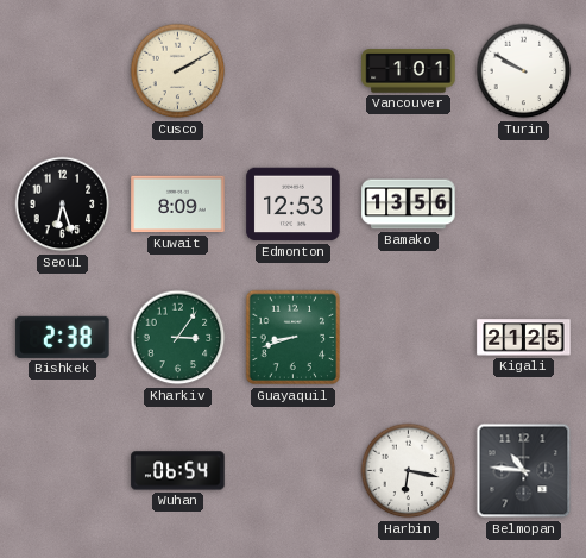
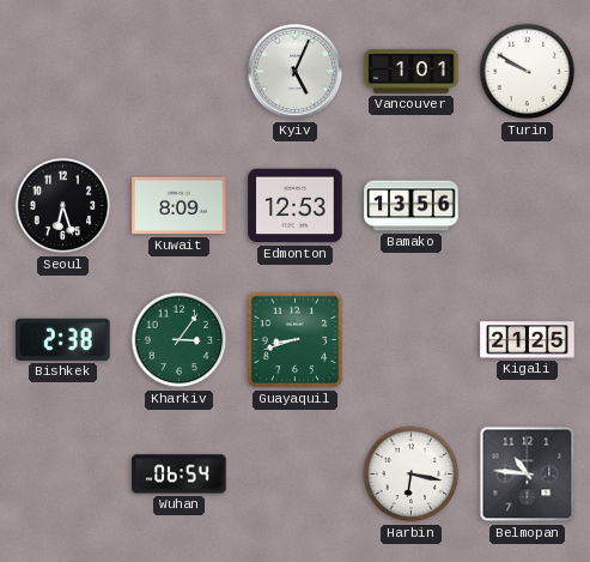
Cusco: 2:10 -> none (178, 71)
Kyiv: none -> 5:04 (296, 72)
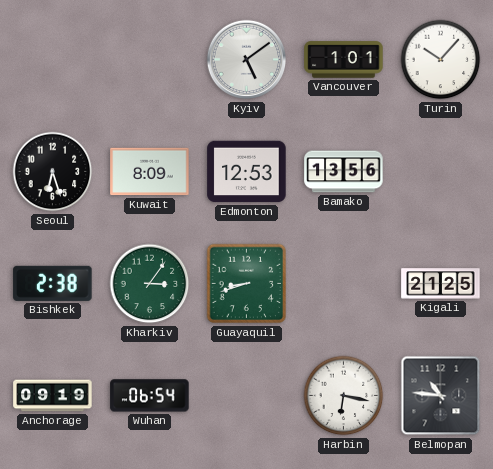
Kyiv: 5:04 -> 5:09 (247, 60)
Turin: 9:50 -> 10:07 (441, 60)
Anchorage: none -> 09:19 (53, 396)
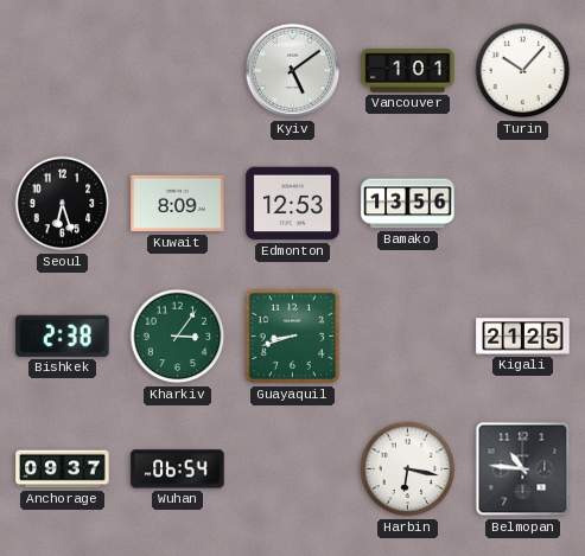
Anchorage: 09:19 -> 09:37 (63, 469)
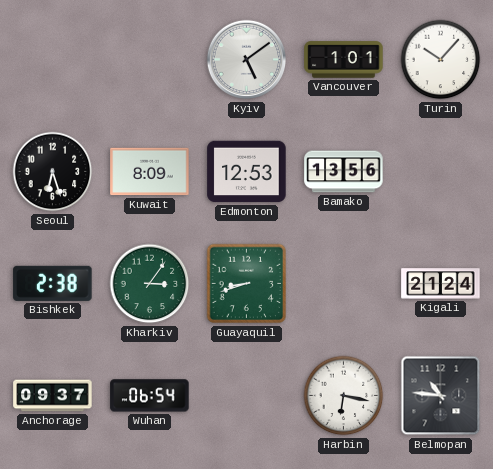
Kigali: 21:25 -> 21:24 (441, 284)
